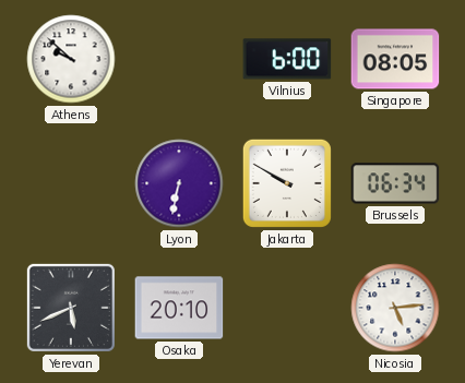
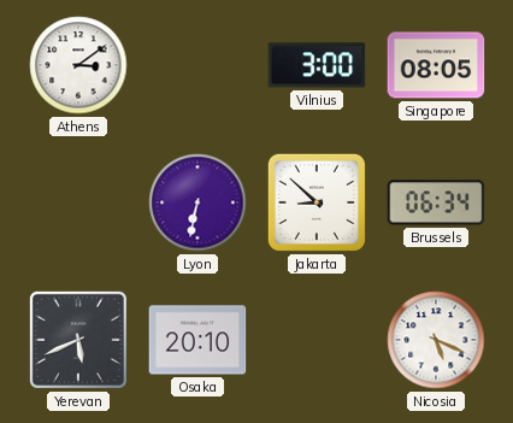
Athens: 9:52 -> 3:09 (78, 65)
Vilnius: 6:00 -> 3:00 (317, 65)
Jakarta: 9:50 -> 8:52 (317, 202)
Nicosia: 5:14 -> 5:19 (436, 340)
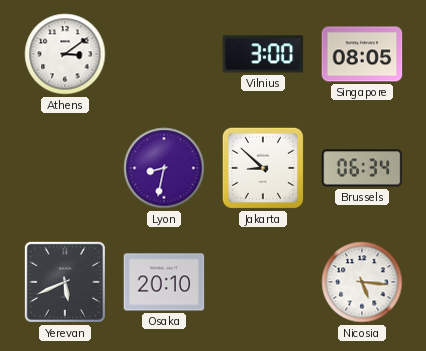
Lyon: 6:32 -> 8:32 (164, 168)
Nicosia: 5:19 -> 5:16 (362, 282)
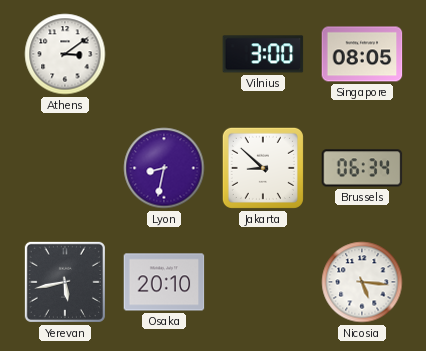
Yerevan: 5:41 -> 5:43 (65, 282)
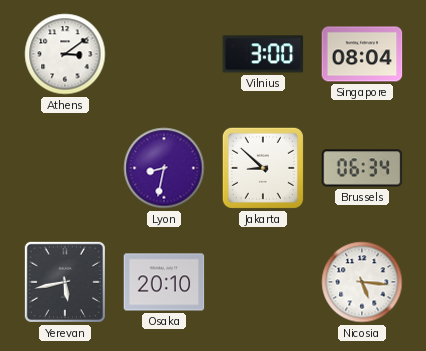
Singapore: 08:05 -> 08:04 (362, 54)
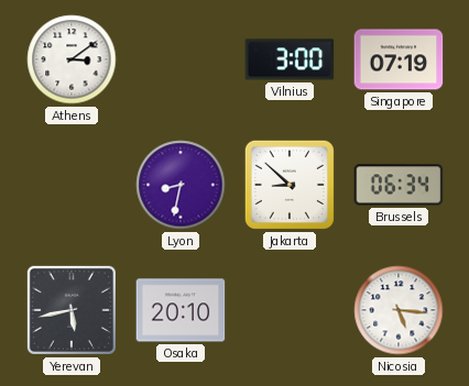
Singapore: 08:04 -> 07:19 (399, 59)
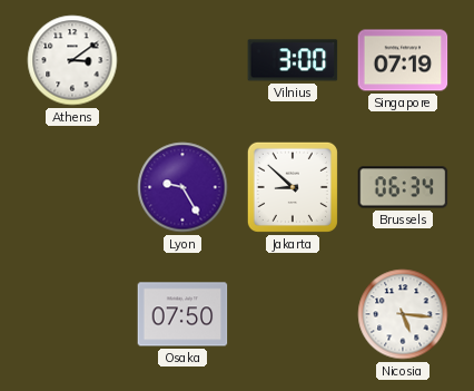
Lyon: 8:32 -> 9:25 (182, 187)
Yerevan: 5:43 -> none (72, 310)
Osaka: 20:10 -> 07:50 (182, 314)
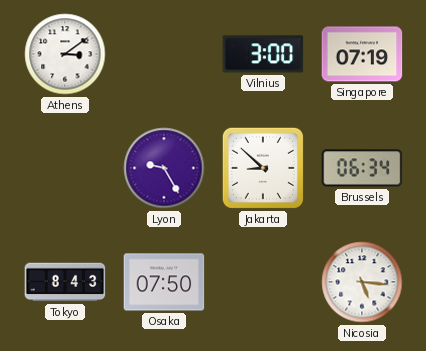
Tokyo: none -> 8:43 (65, 282)
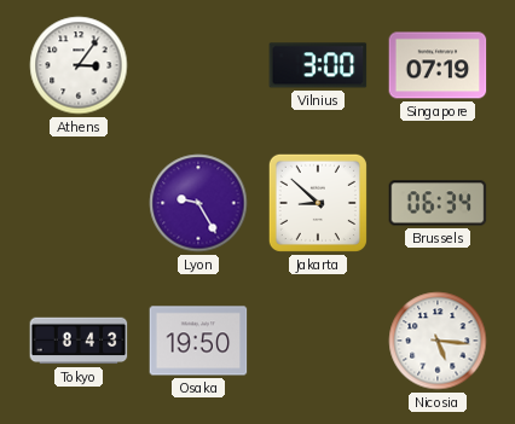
Athens: 3:09 -> 3:06 (79, 65)
Osaka: 07:50 -> 19:50 (198, 341)
